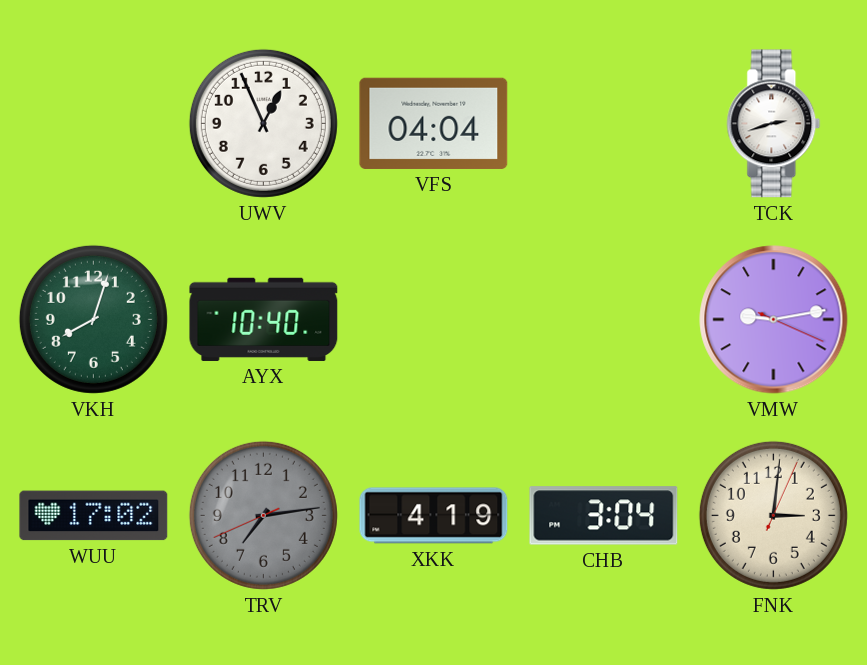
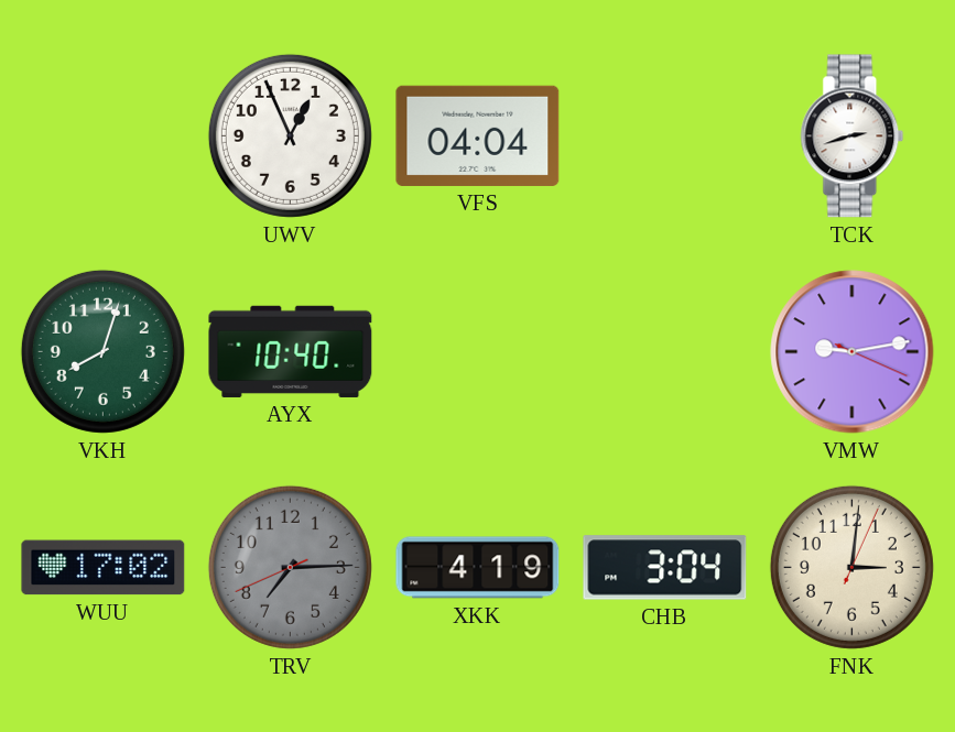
TRV: 7:13 -> 7:14 (290, 567)
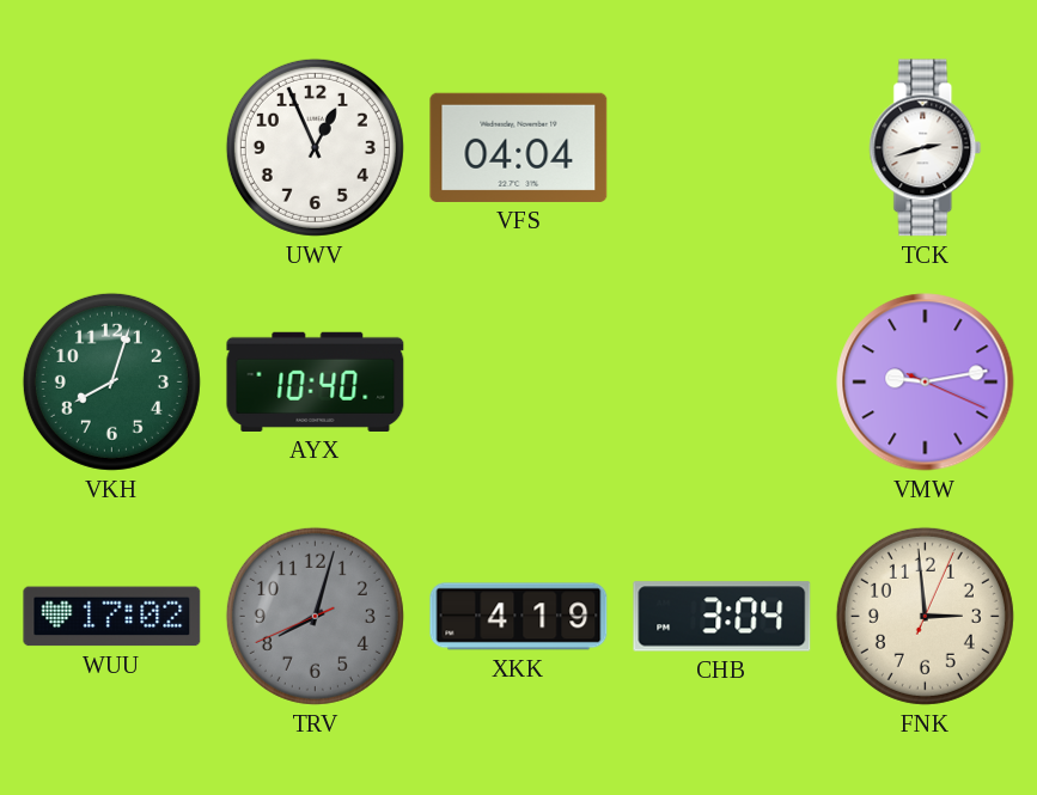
TRV: 7:14 -> 8:02 (315, 616)
FNK: 3:01 -> 2:59 (925, 616)
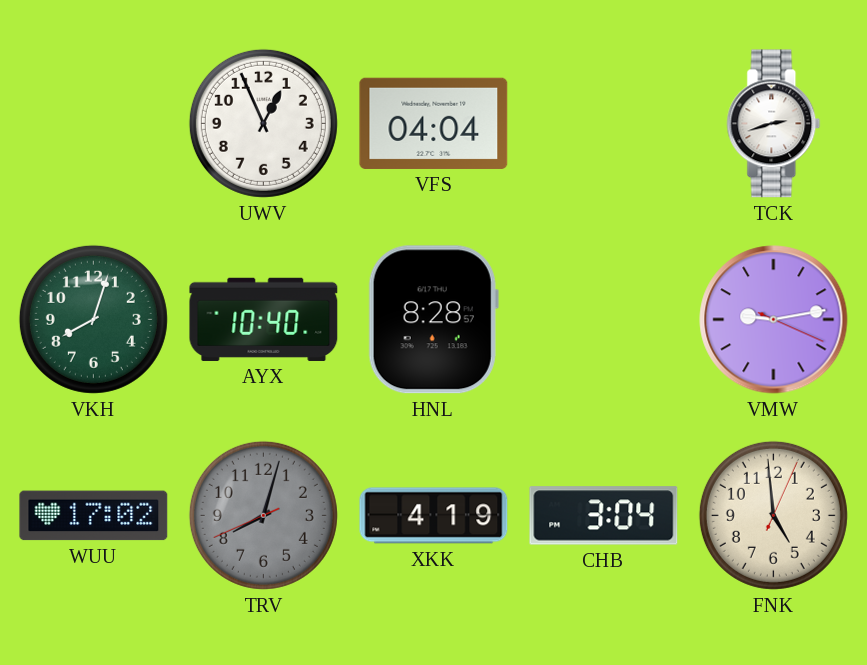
HNL: none -> 8:28 (433, 320)
FNK: 2:59 -> 4:59 (773, 515)
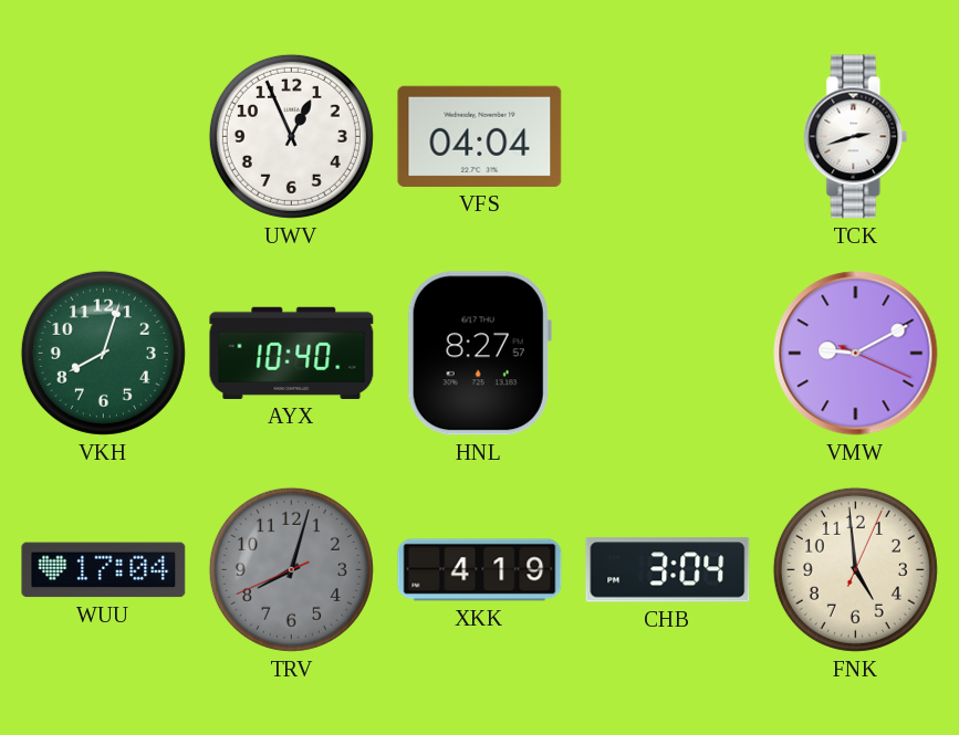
HNL: 8:28 -> 8:27 (479, 354)
VMW: 9:13 -> 9:10 (856, 354)
WUU: 17:02 -> 17:04 (104, 570)
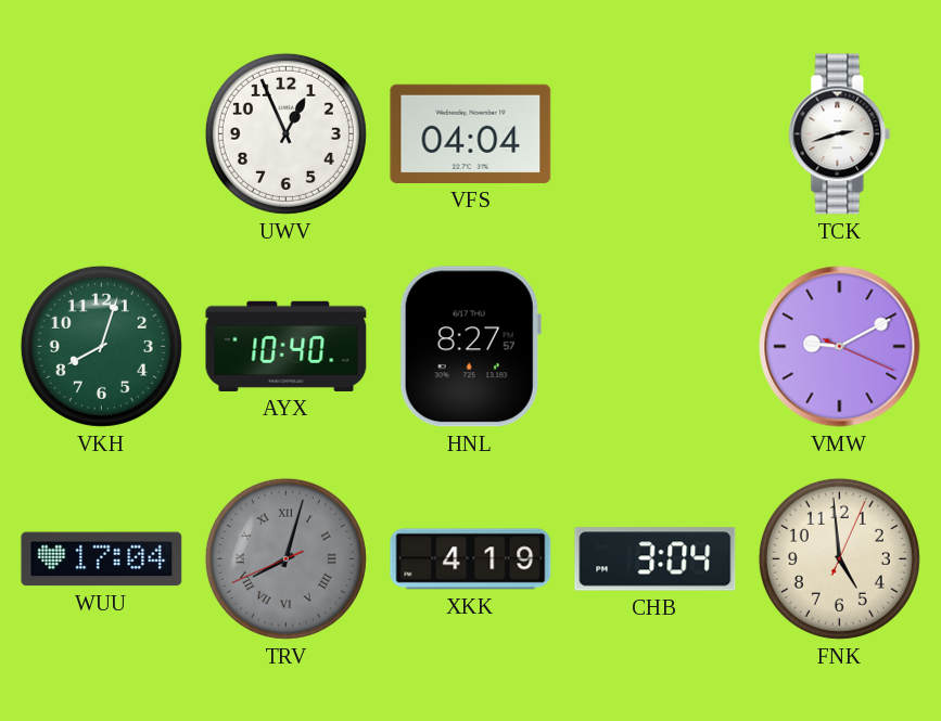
TRV numerals: Arabic -> Roman (285, 558)
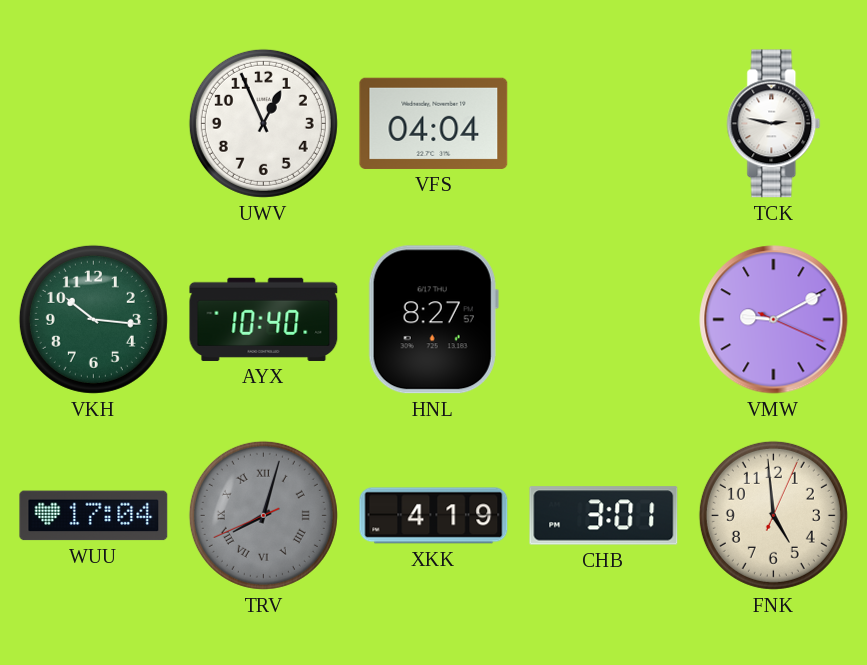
TCK: 2:42 -> 2:47 (774, 124)
VKH: 8:03 -> 10:16 (93, 319)
CHB: 3:04 -> 3:01 (604, 516)
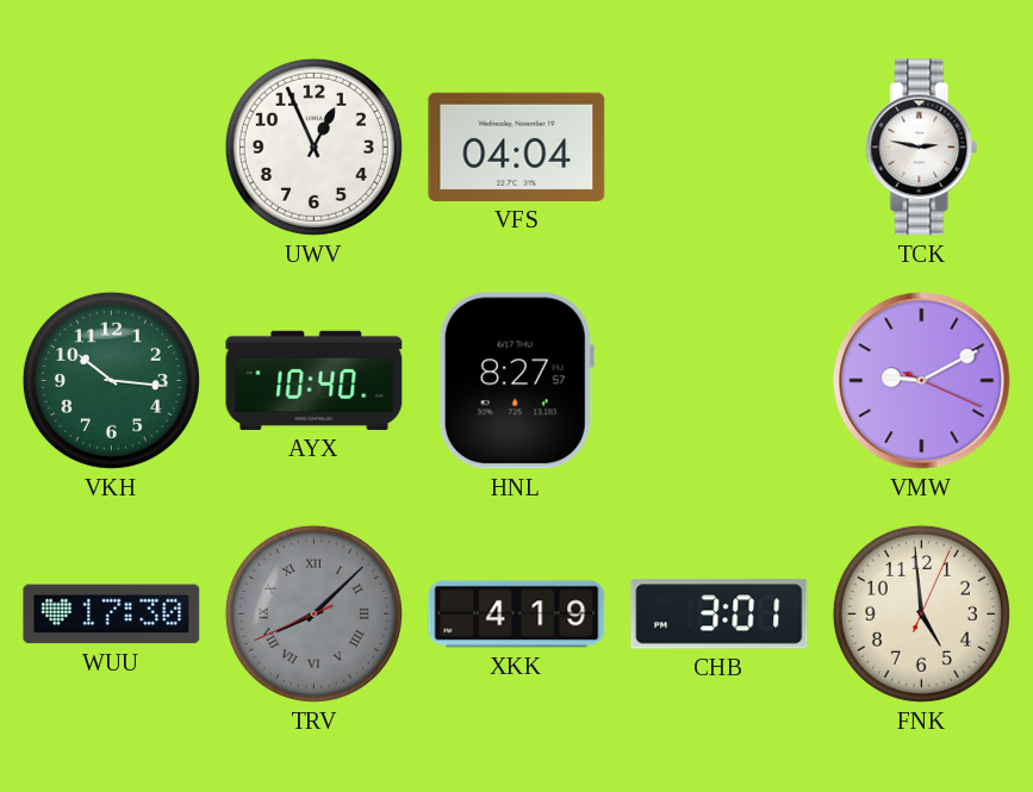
WUU: 17:04 -> 17:30 (112, 615)
TRV: 8:02 -> 8:07 (313, 613)
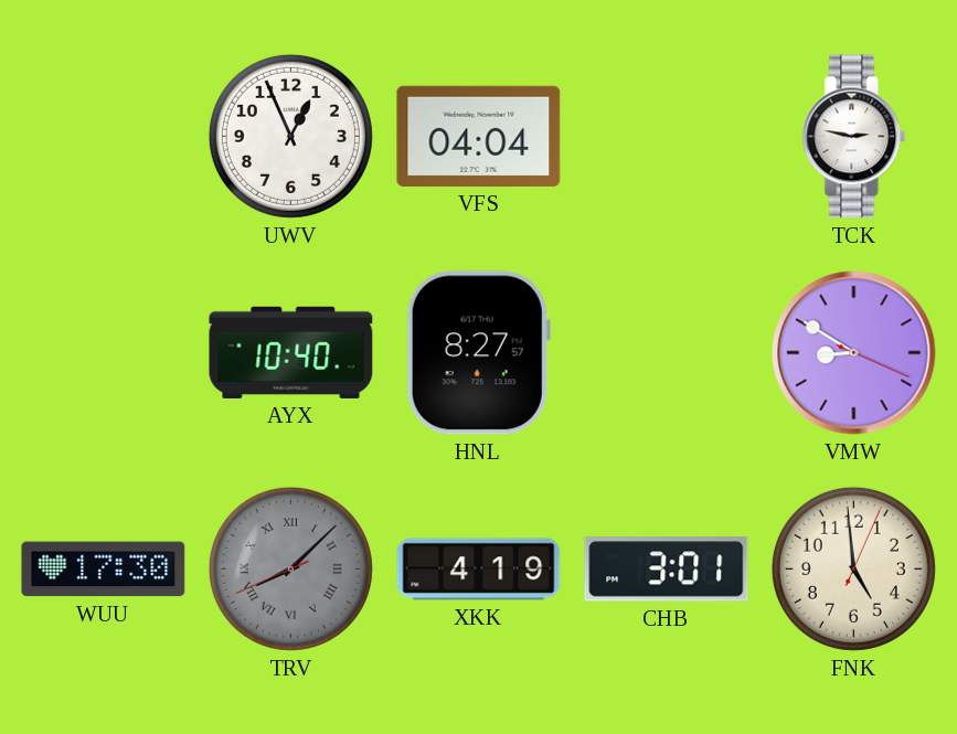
VKH: 10:16 -> none (111, 380)
VMW: 9:10 -> 8:50 (854, 353)
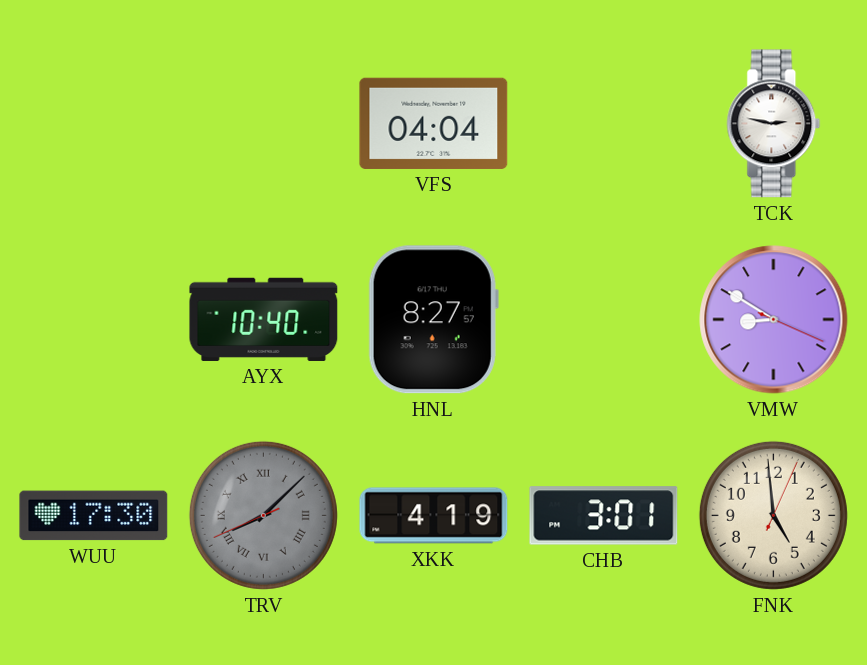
UWV: 12:56 -> none (290, 136)
